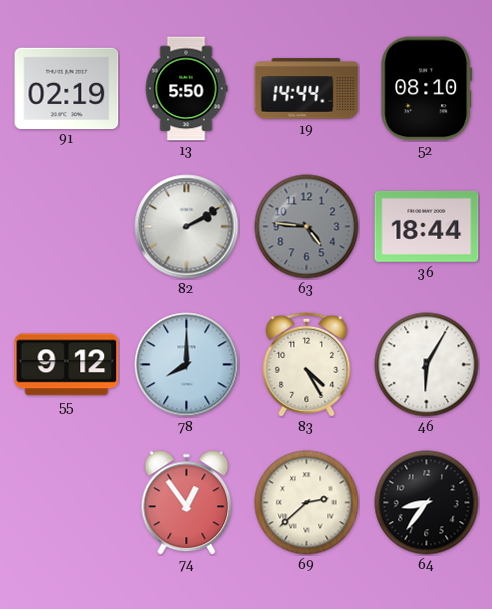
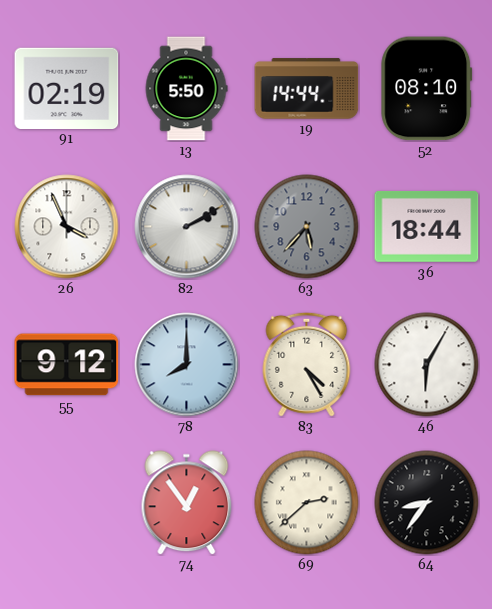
26: none -> 3:56 (67, 227)
63: 4:46 -> 5:37 (307, 227)
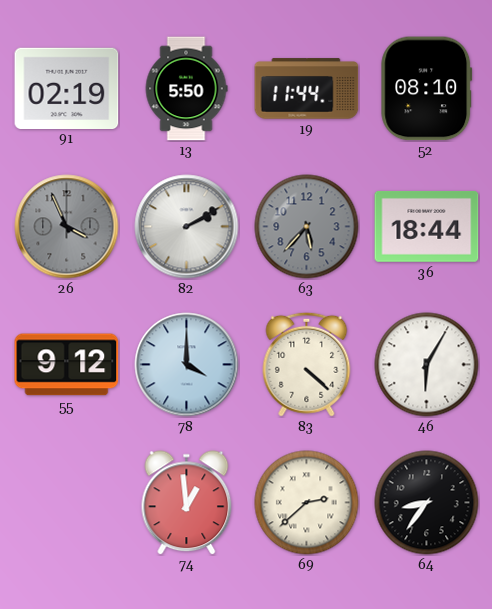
19: 14:44 -> 11:44 (307, 89)
26 dial: white -> grey (67, 227)
78: 8:00 -> 4:00 (187, 365)
83: 4:25 -> 4:22 (307, 364)
74: 12:54 -> 12:59 (187, 503)
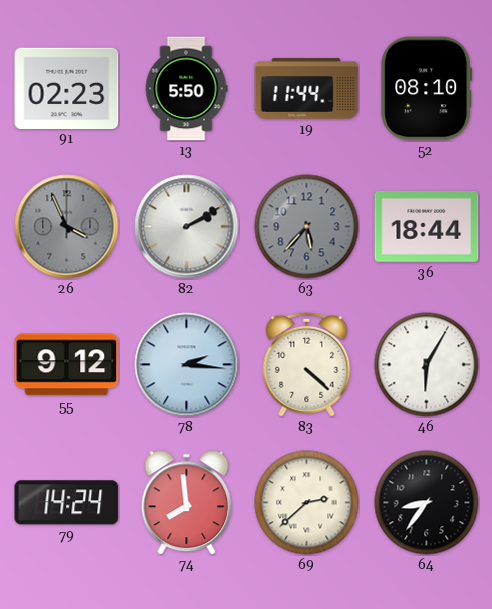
91: 02:19 -> 02:23 (67, 88)
78: 4:00 -> 2:16 (187, 365)
79: none -> 14:24 (67, 503)
74: 12:59 -> 7:59 (187, 503)
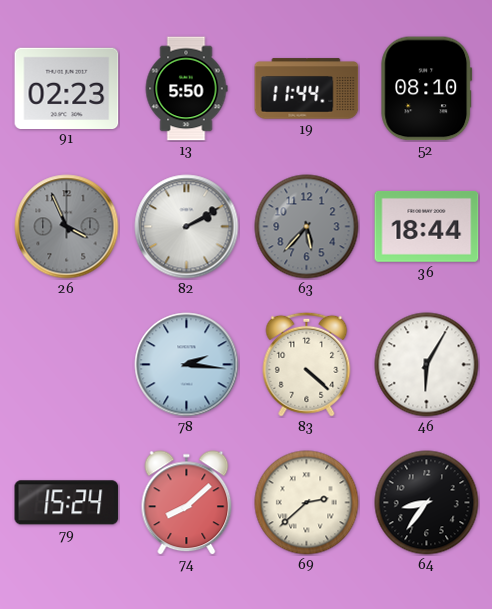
55: 9:12 -> none (67, 365)
79: 14:24 -> 15:24 (67, 503)
74: 7:59 -> 8:08 (187, 503)
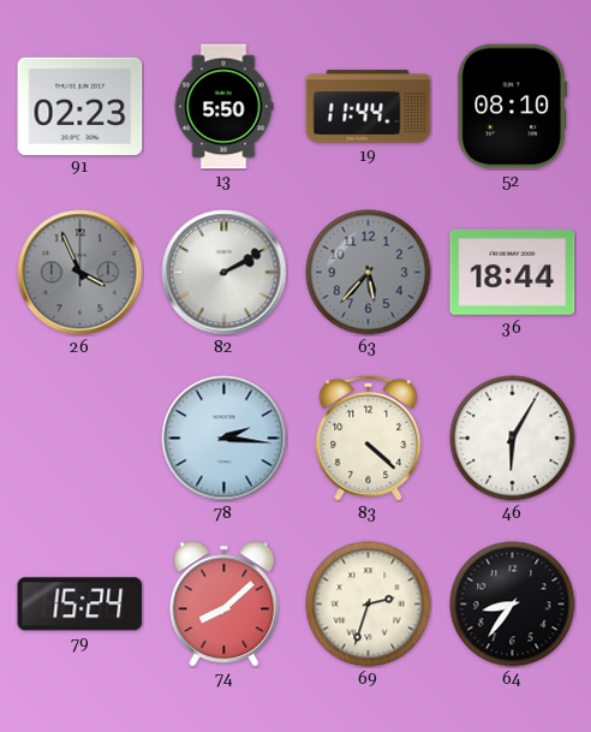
69: 2:38 -> 2:33 (369, 605)
